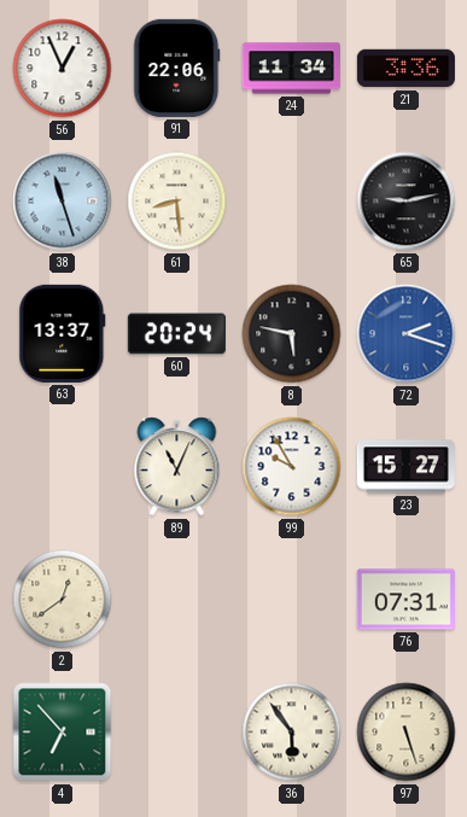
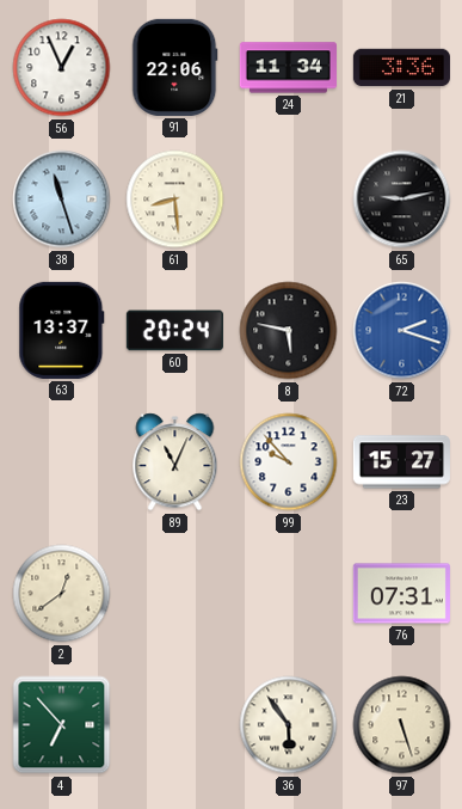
99: 9:55 -> 9:53 (289, 462)
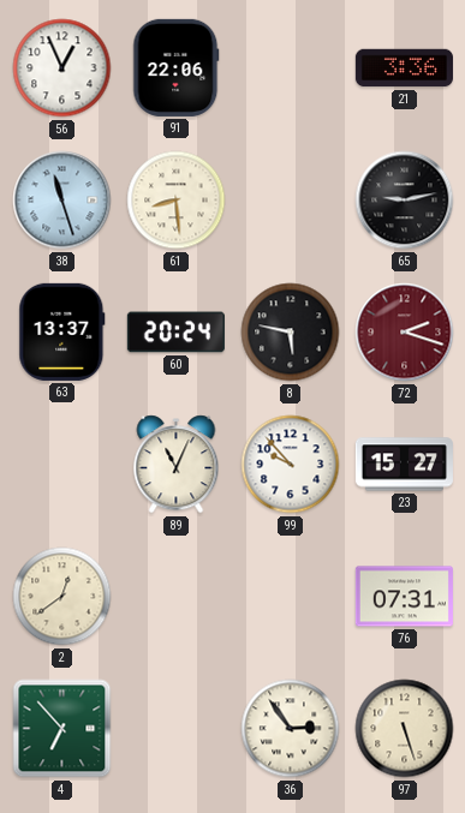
24: 11:34 -> none (288, 68)
72 dial: blue -> burgundy (405, 333)
36: 5:54 -> 2:54 (291, 729)
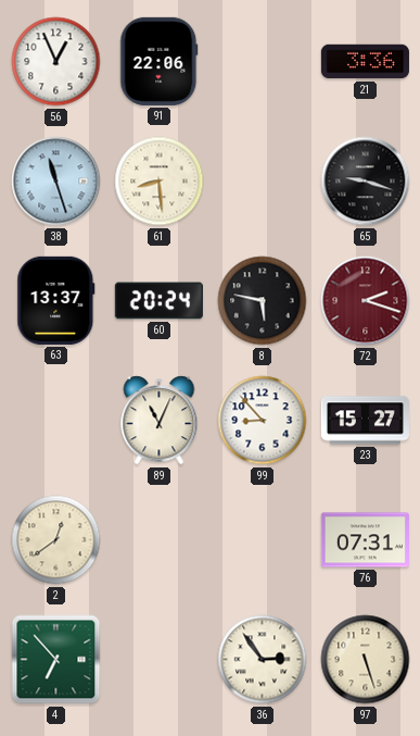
65: 9:13 -> 9:18 (366, 182)
99: 9:53 -> 8:53 (263, 421)
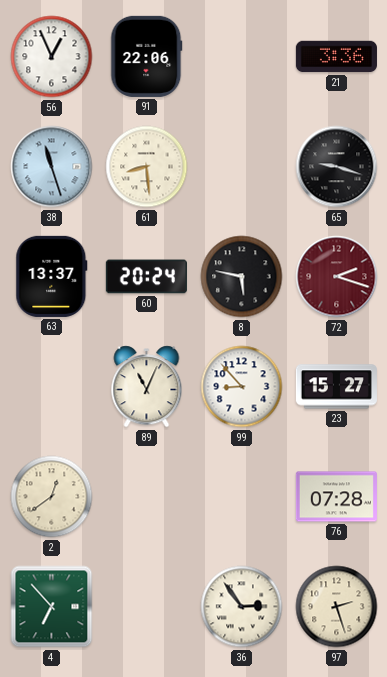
76: 07:31 -> 07:28 (336, 497)
97: 5:27 -> 2:27 (337, 607)
